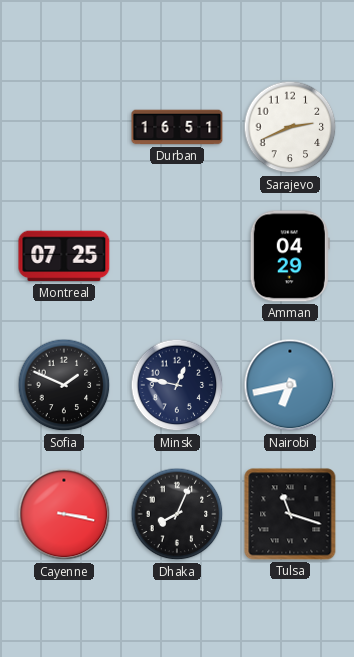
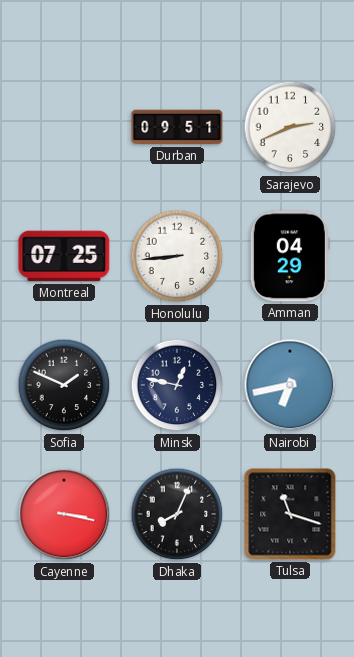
Durban: 16:51 -> 09:51 (177, 127)
Honolulu: none -> 8:44 (177, 256)
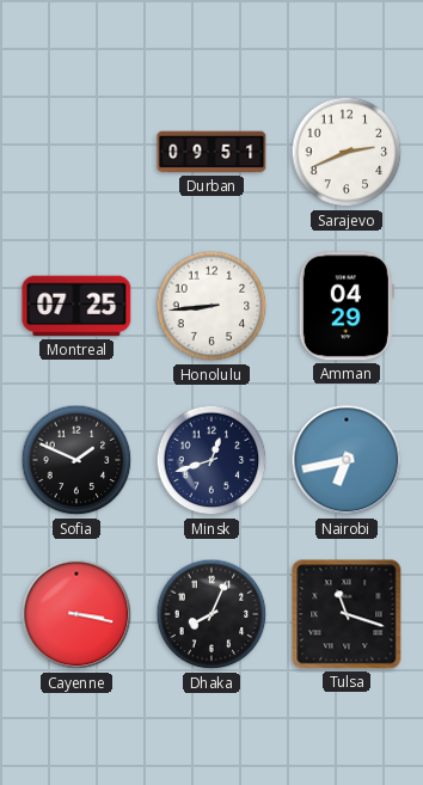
Minsk: 12:47 -> 12:42 (211, 460)
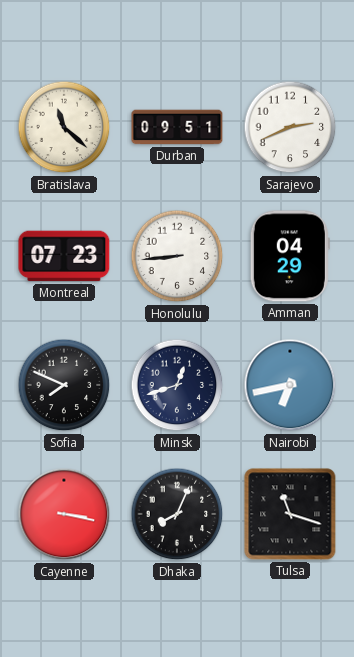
Bratislava: none -> 11:22 (64, 127)
Montreal: 07:25 -> 07:23 (64, 256)
Sofia: 1:49 -> 7:49 (64, 385)
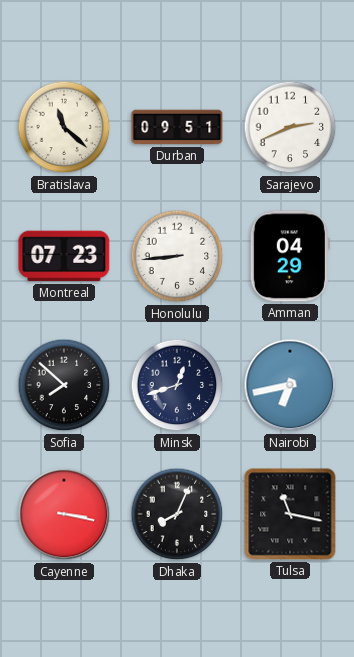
Sofia: 7:49 -> 7:52 (64, 385)
Tulsa: 11:18 -> 11:17 (290, 514)
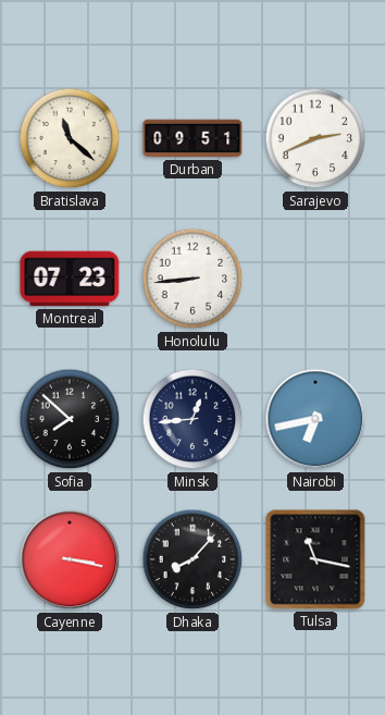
Amman: 04:29 -> none (290, 256)
Minsk: 12:42 -> 12:44 (192, 419)
Dhaka: 8:04 -> 8:07 (192, 559)
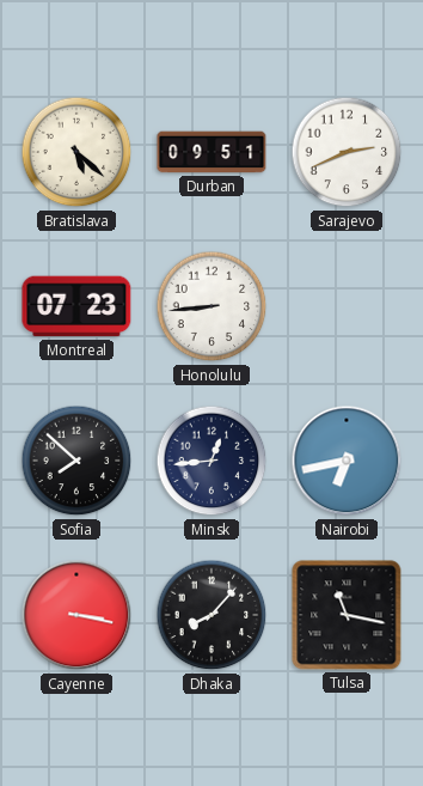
Bratislava: 11:22 -> 5:22 (76, 152)
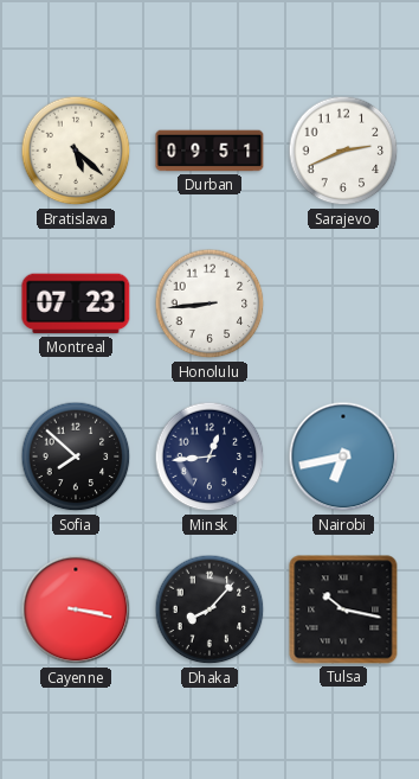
Tulsa: 11:17 -> 10:17 (343, 609)
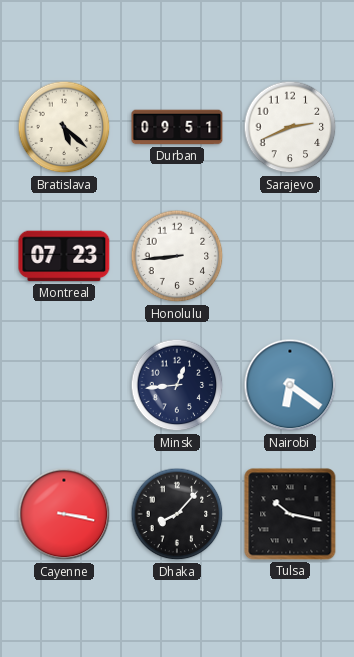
Sofia: 7:52 -> none (76, 456)
Nairobi: 6:43 -> 6:21 (290, 385)
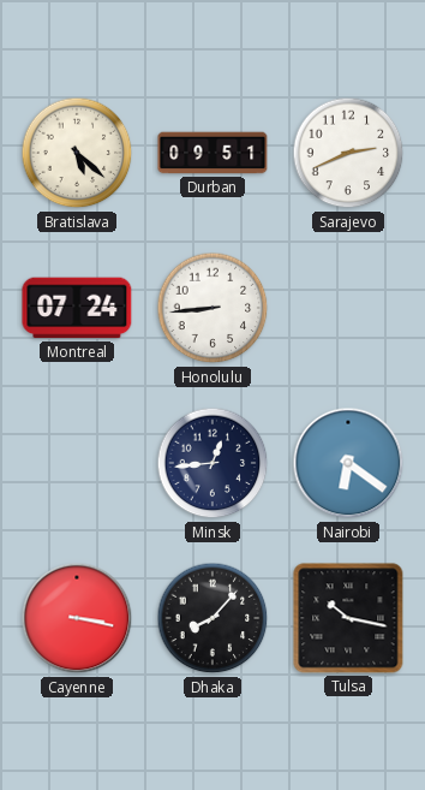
Montreal: 07:23 -> 07:24 (77, 308)
